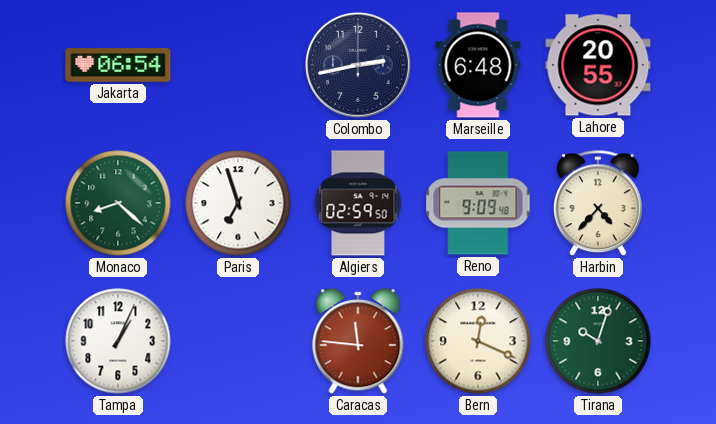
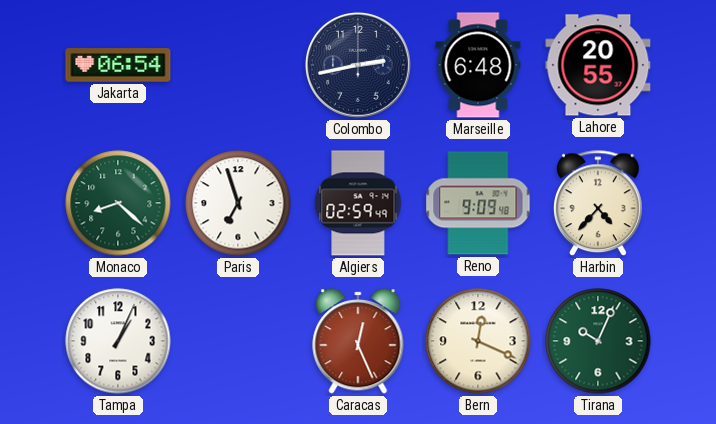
Algiers: 02:59:50 -> 02:59:49 (358, 203)
Caracas: 11:46 -> 12:26 (358, 341)
Tirana: 10:03 -> 10:04 (598, 341)
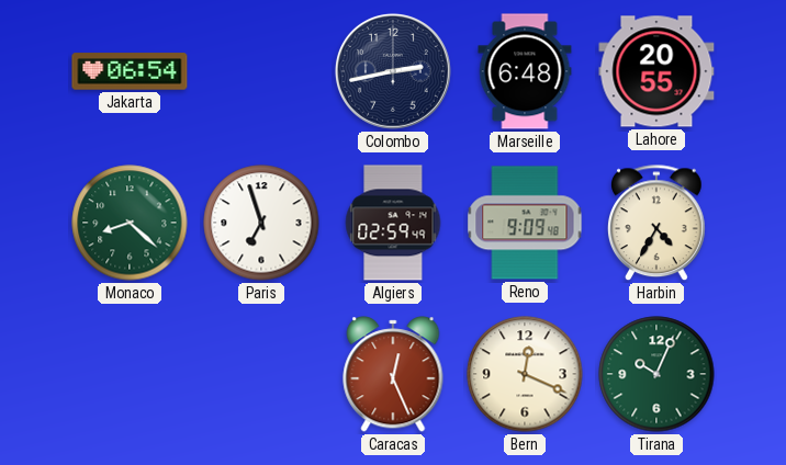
Harbin: 4:37 -> 4:35 (658, 224)
Tampa: 1:04 -> none (118, 341)
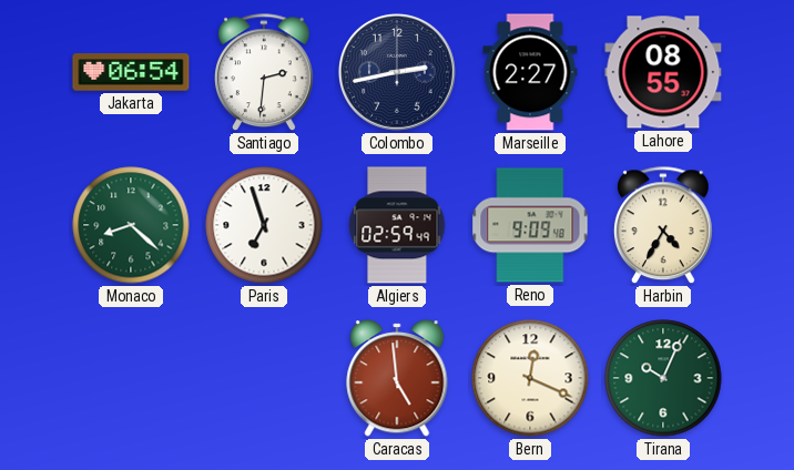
Santiago: none -> 2:31 (265, 73)
Marseille: 6:48 -> 2:27 (530, 72)
Lahore: 20:55 -> 08:55 (663, 72)
Caracas: 12:26 -> 4:59 (397, 378)
